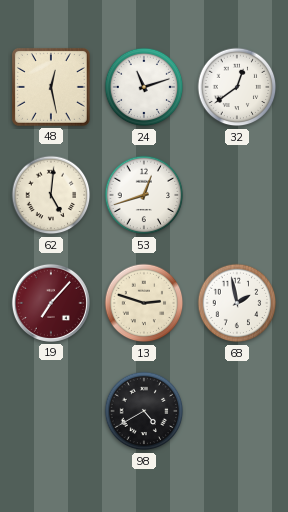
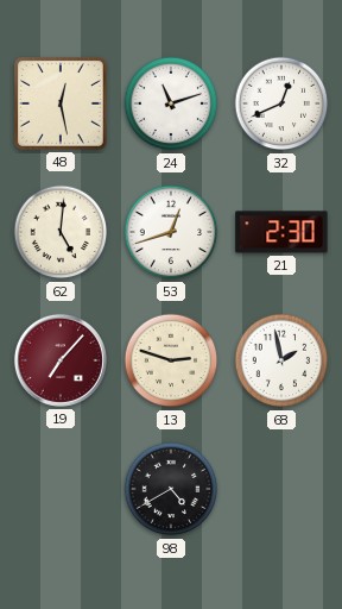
32: 12:39 -> 12:41 (281, 103)
21: none -> 2:30 (281, 232)
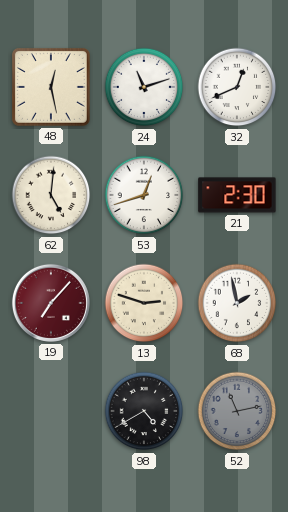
52: none -> 11:13 (237, 411)
